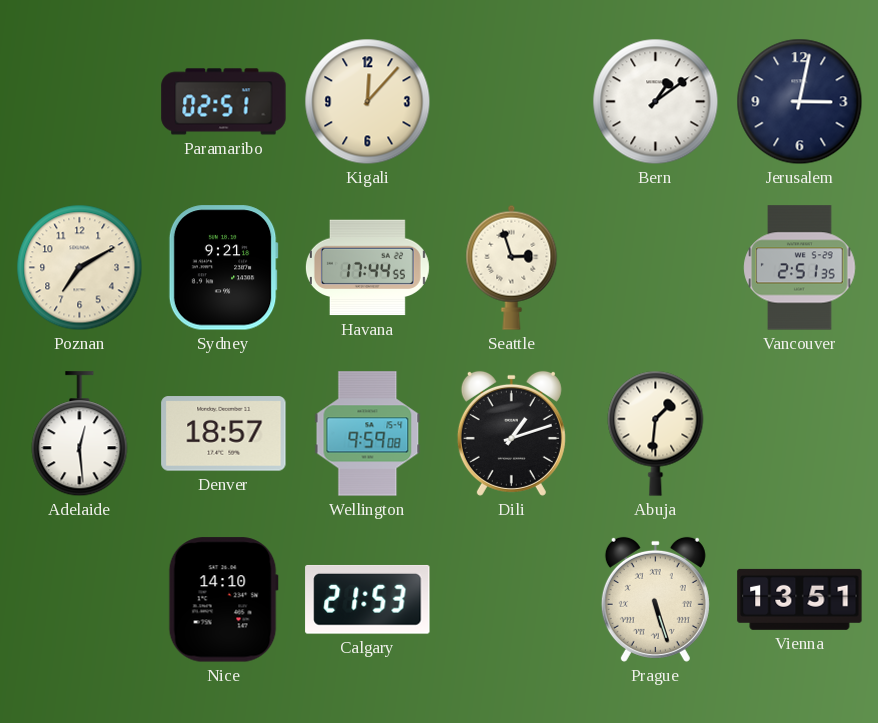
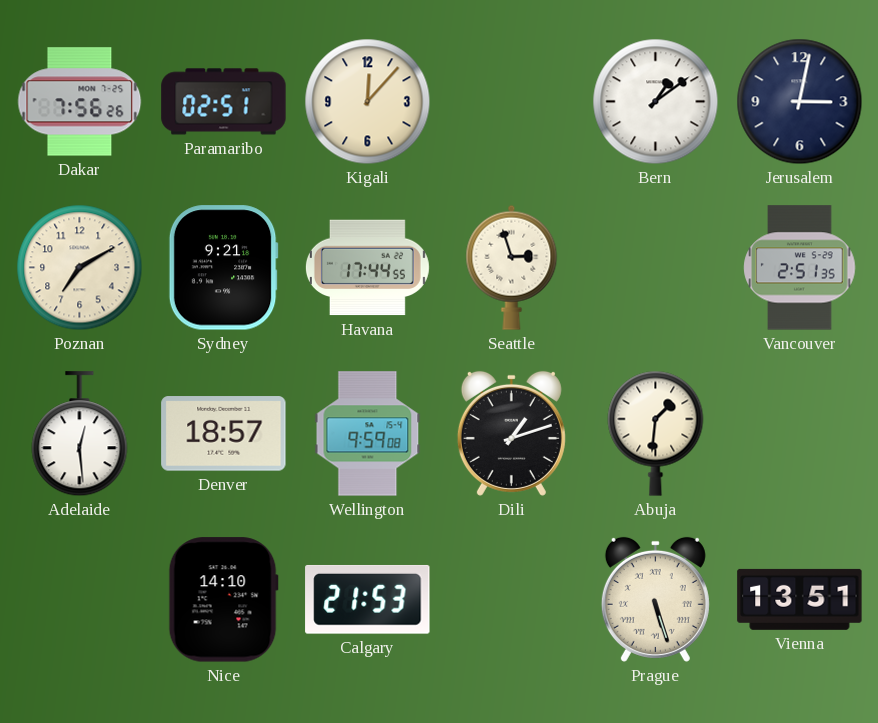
Dakar: none -> 7:56 (80, 102)
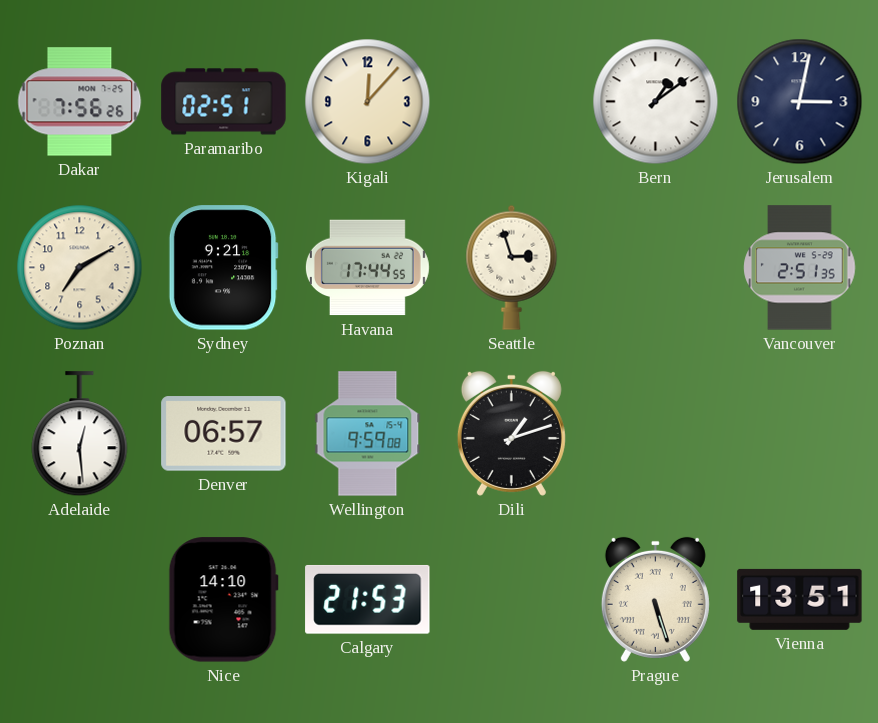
Denver: 18:57 -> 06:57 (224, 434)
Abuja: 1:31 -> none (656, 433)
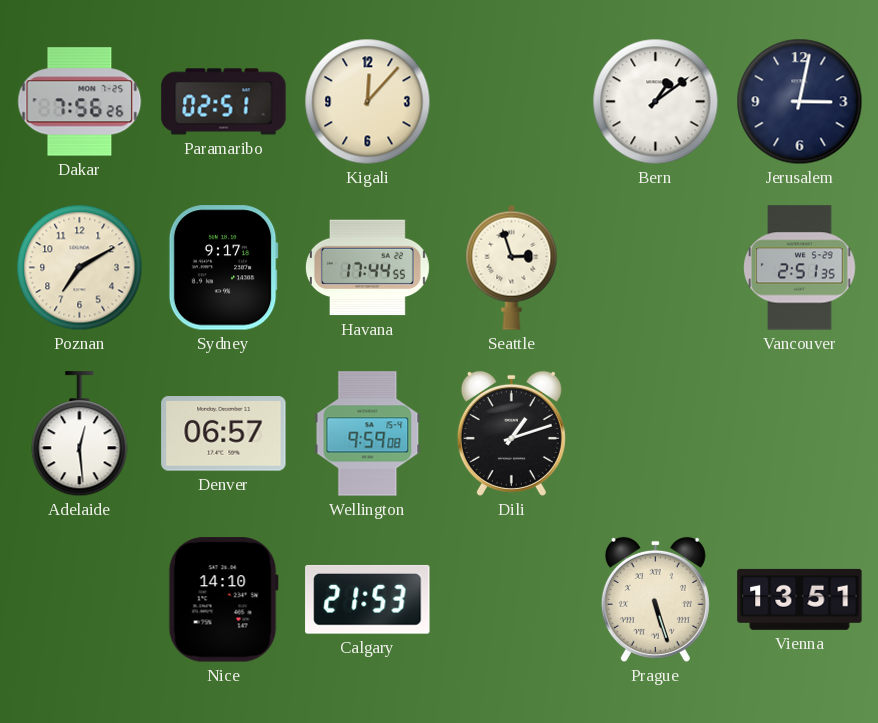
Sydney: 9:21 -> 9:17 (223, 268)
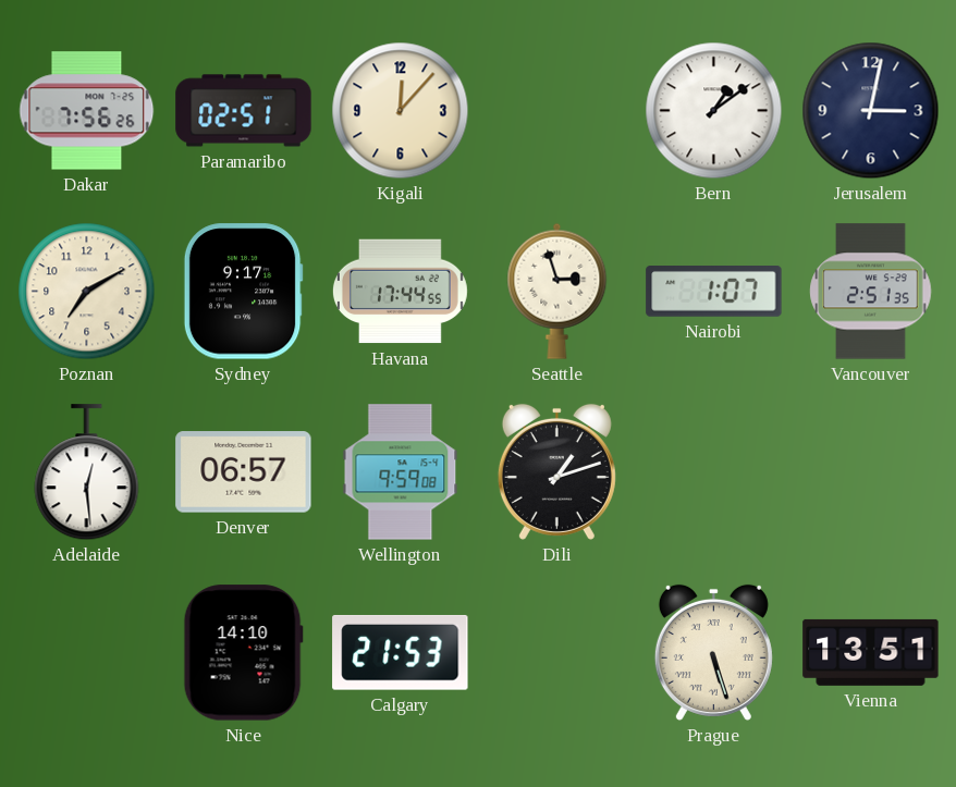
Nairobi: none -> 1:07 (714, 292)
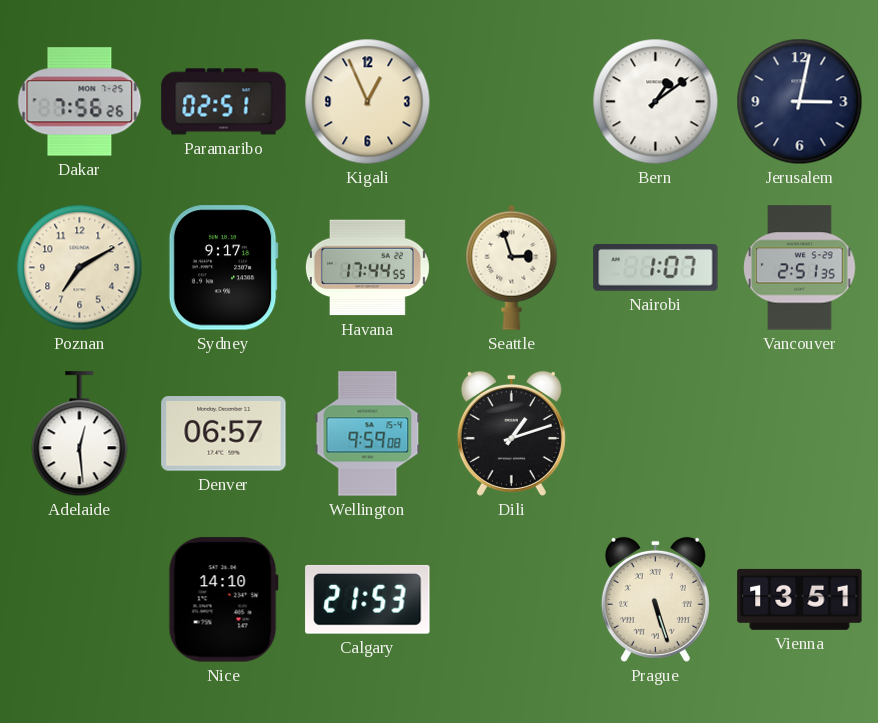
Kigali: 12:07 -> 12:56 (368, 102)
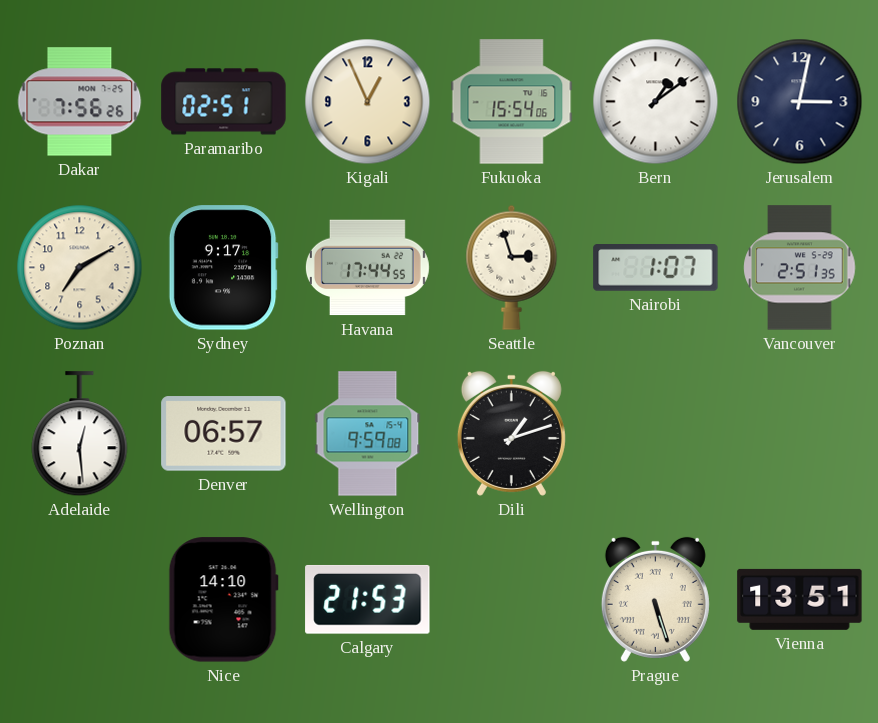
Fukuoka: none -> 15:54 (512, 102)
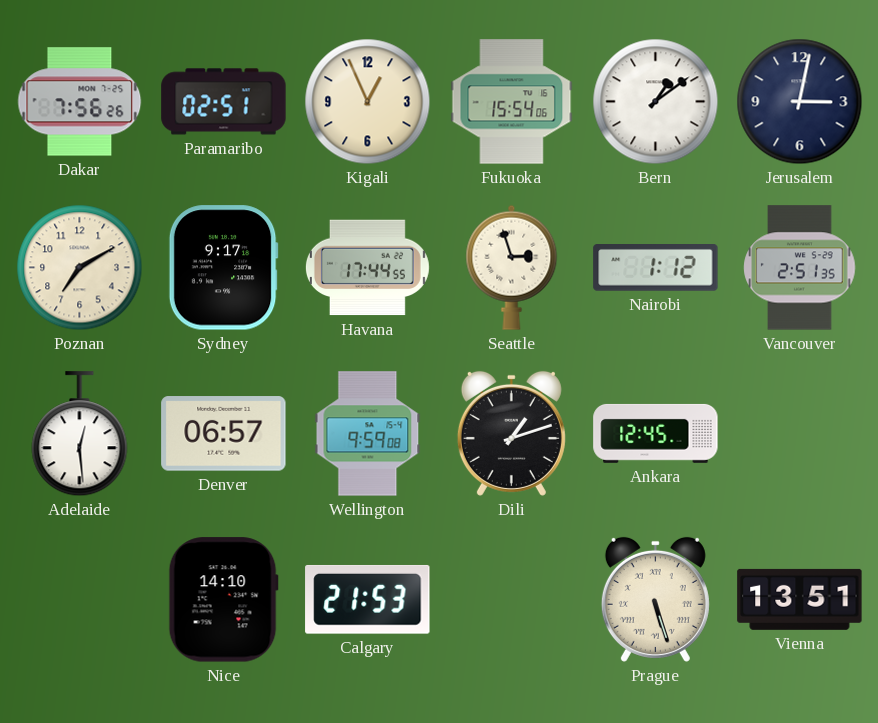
Nairobi: 1:07 -> 1:12 (656, 268)
Ankara: none -> 12:45 (656, 433)
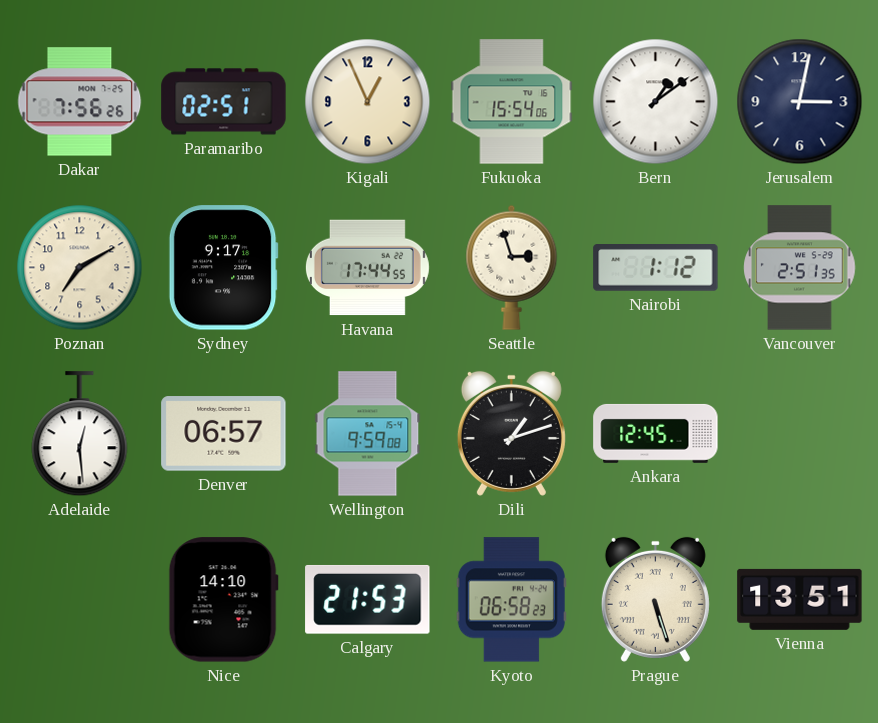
Kyoto: none -> 06:58 (511, 600)
